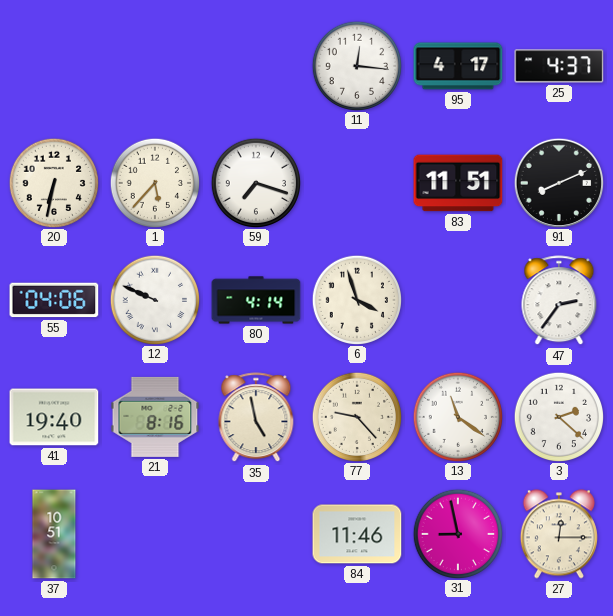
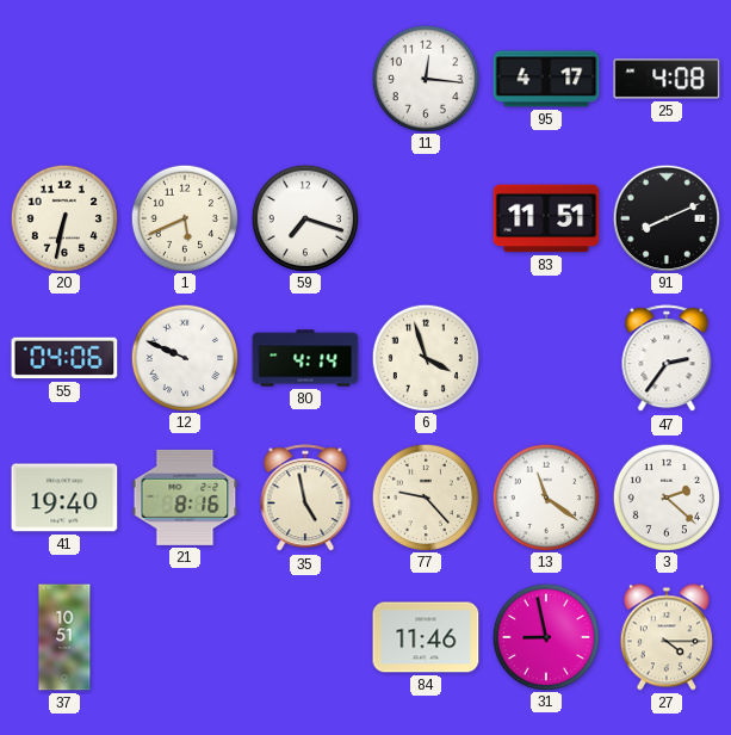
25: 4:37 -> 4:08 (667, 79)
1: 5:37 -> 5:41 (184, 217)
27: 12:15 -> 4:15 (667, 637)
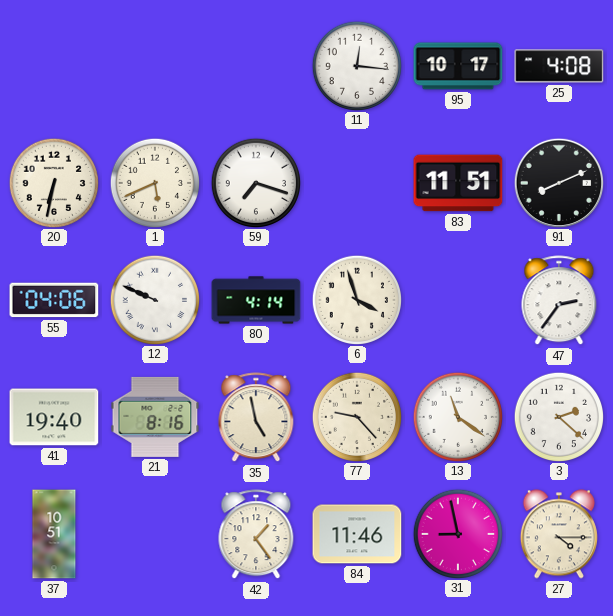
95: 4:17 -> 10:17 (458, 66)
42: none -> 1:24 (256, 535)
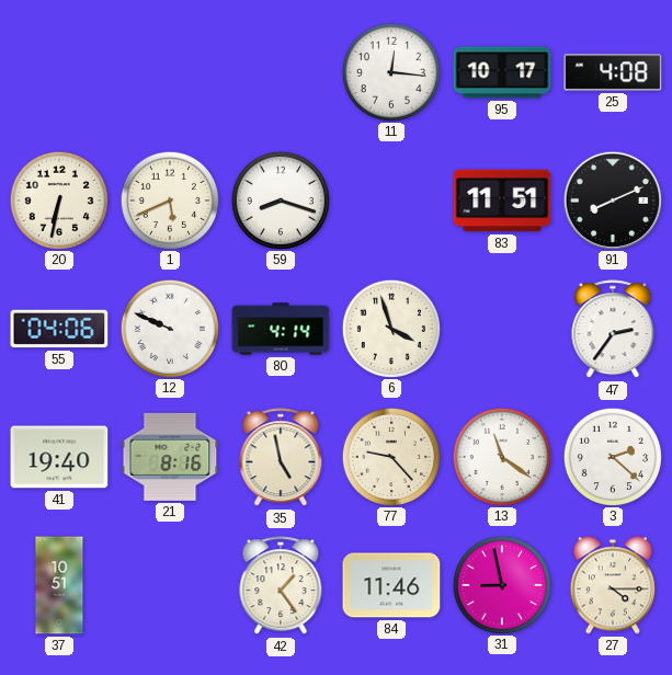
59: 7:18 -> 8:18 (280, 199)
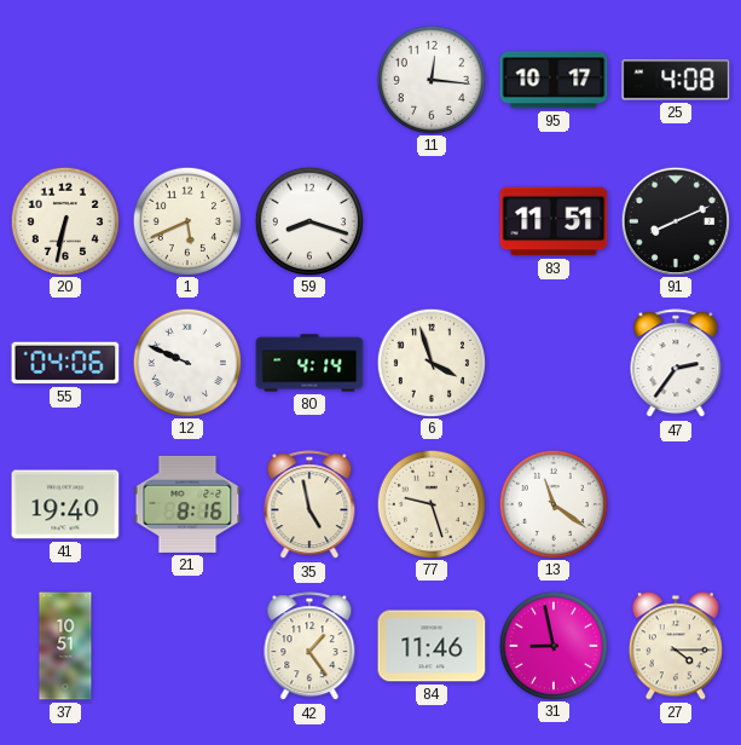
77: 9:23 -> 9:27 (430, 503)
3: 2:22 -> none (612, 456)
